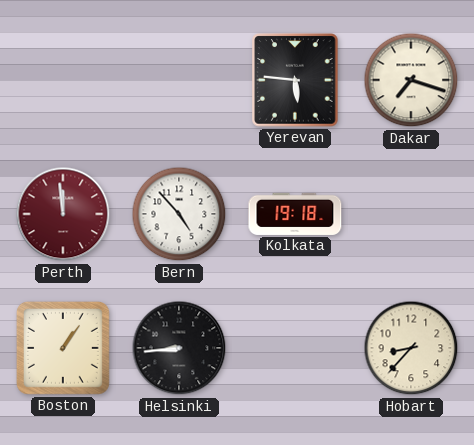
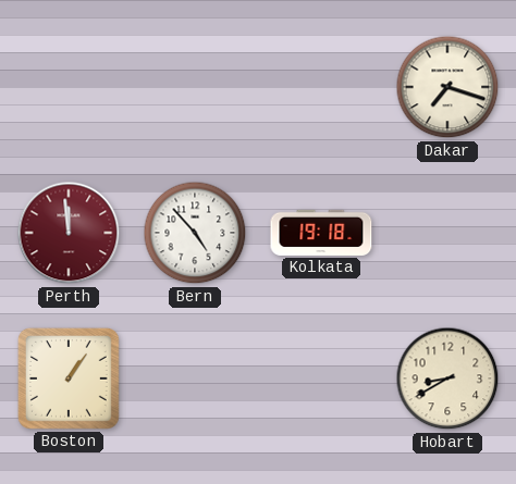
Yerevan: 5:46 -> none (295, 80)
Helsinki: 8:44 -> none (179, 348)
Hobart: 8:37 -> 8:40 (447, 378)
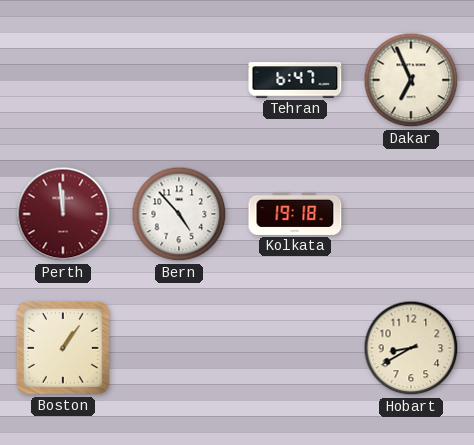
Tehran: none -> 6:47 (295, 80)
Dakar: 7:18 -> 6:56 (411, 80)
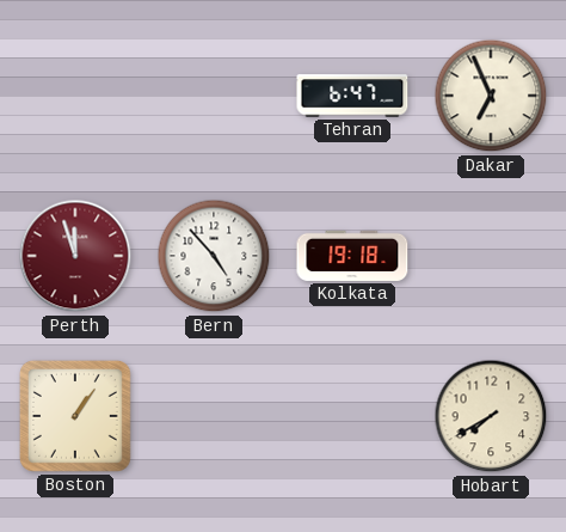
Perth: 11:59 -> 11:57 (75, 256)
Hobart: 8:40 -> 7:40 (491, 416)
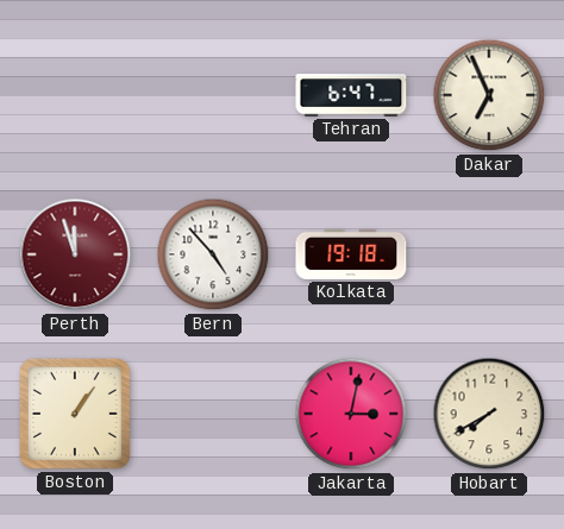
Jakarta: none -> 3:02 (351, 414)
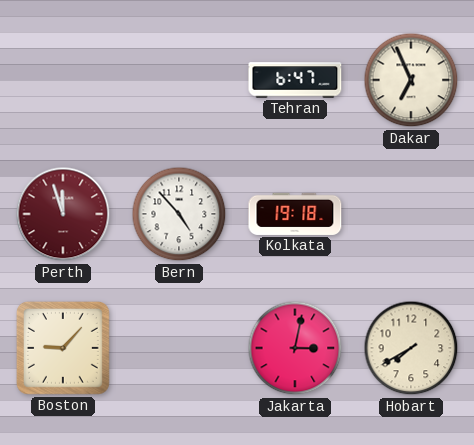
Boston: 1:06 -> 9:07 (63, 348)
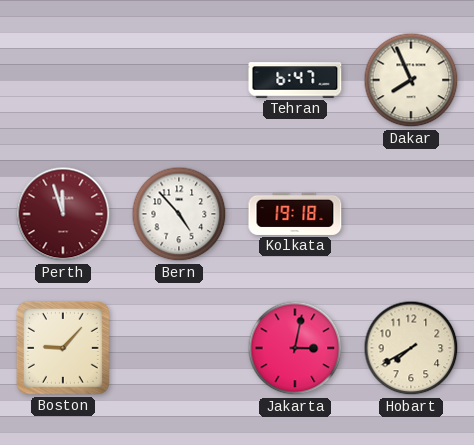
Dakar: 6:56 -> 7:56 (411, 80)
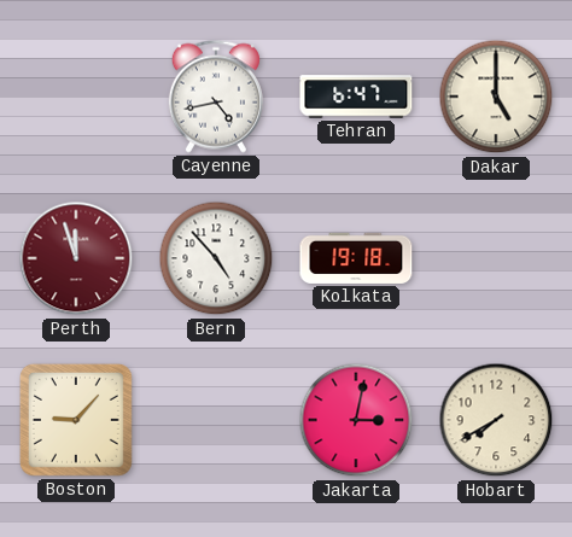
Cayenne: none -> 4:43 (216, 97)
Dakar: 7:56 -> 5:00 (496, 97)
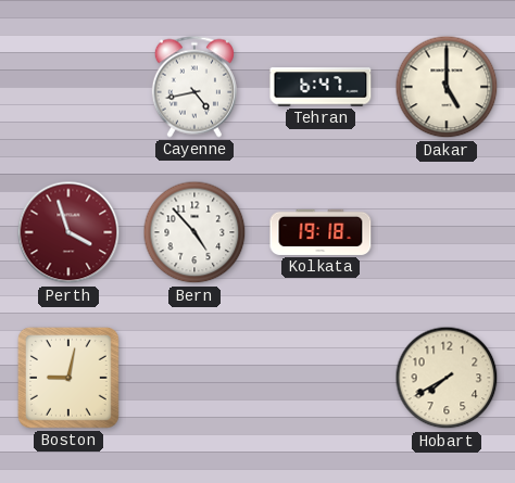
Perth: 11:57 -> 3:57 (68, 232)
Boston: 9:07 -> 9:02 (68, 378)
Jakarta: 3:02 -> none (356, 420)
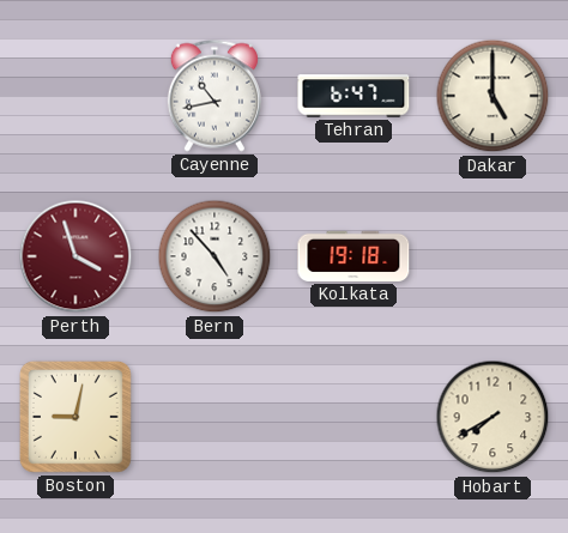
Cayenne: 4:43 -> 10:43 (214, 96)
